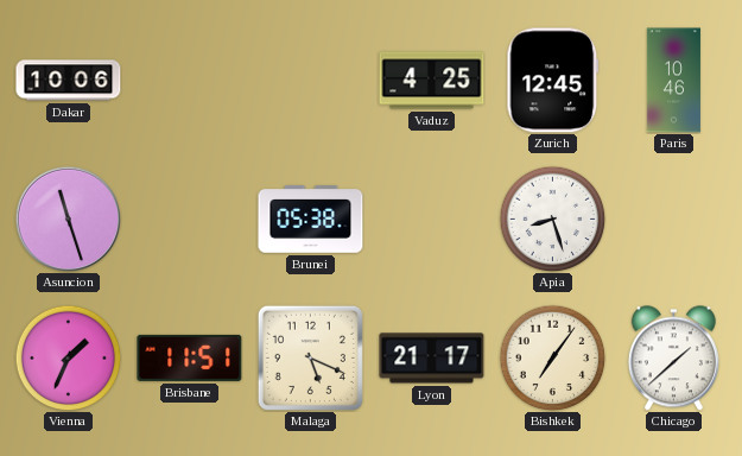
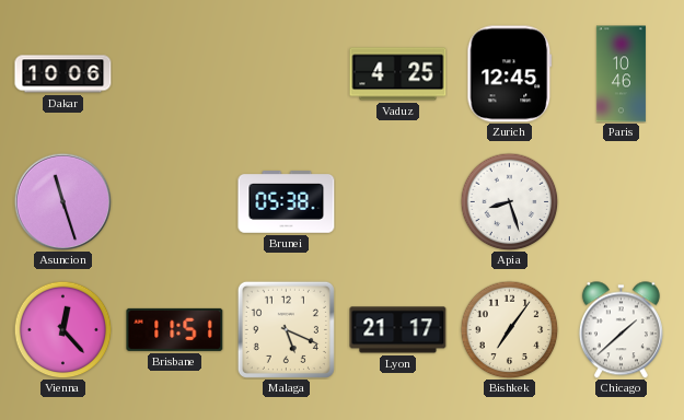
Vienna: 1:34 -> 12:23 (62, 329)
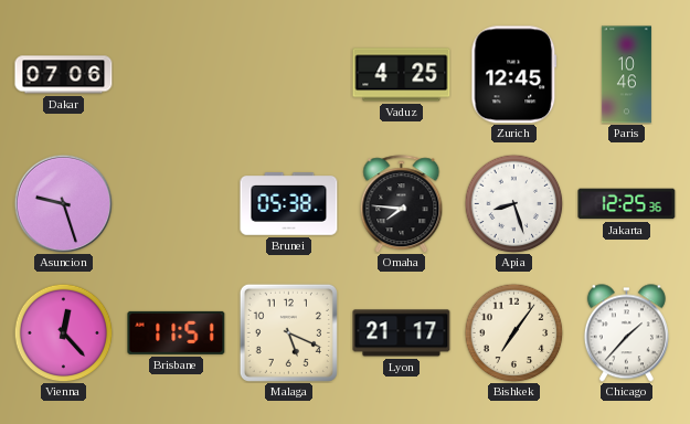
Dakar: 10:06 -> 07:06 (64, 75)
Asuncion: 11:27 -> 9:27 (63, 203)
Omaha: none -> 7:46 (402, 204)
Jakarta: none -> 12:25 (627, 204)
Chicago: 1:38 -> 1:37 (626, 333)
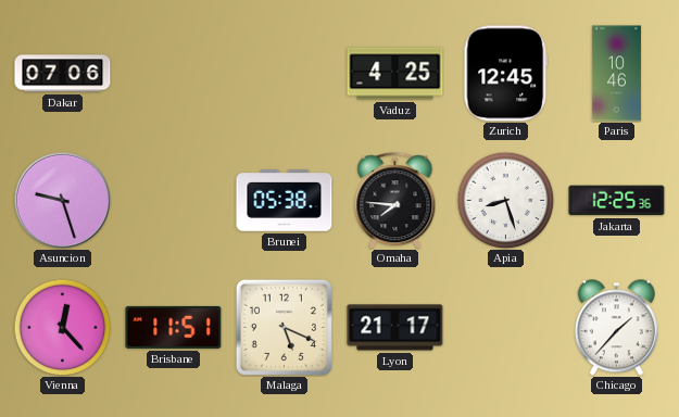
Bishkek: 7:06 -> none (513, 332)
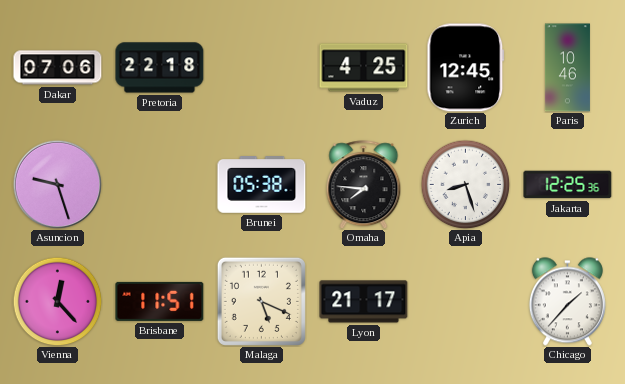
Pretoria: none -> 22:18 (160, 68)
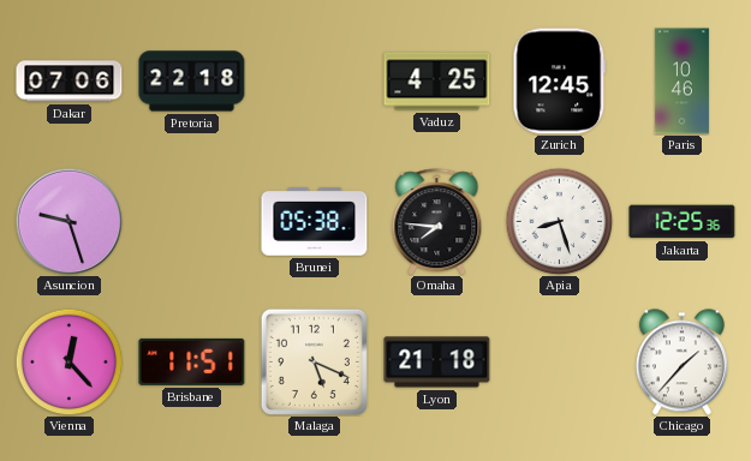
Lyon: 21:17 -> 21:18 (437, 363)
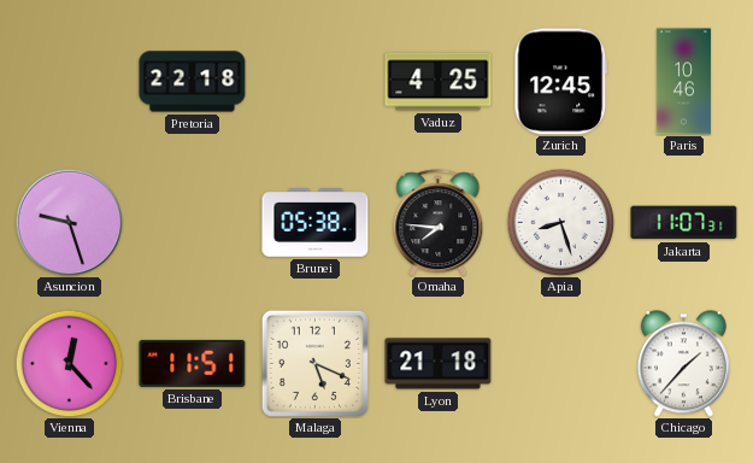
Dakar: 07:06 -> none (70, 82)
Jakarta: 12:25 -> 11:07 (684, 223)
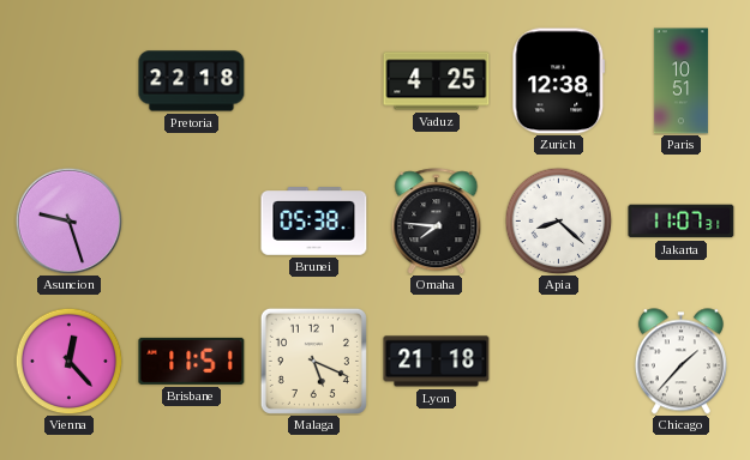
Zurich: 12:45 -> 12:38 (559, 81)
Paris: 10:46 -> 10:51 (680, 81)
Apia: 8:27 -> 8:22 (558, 220)
